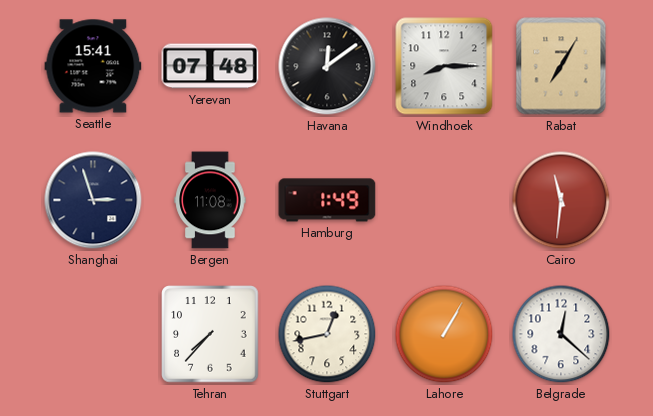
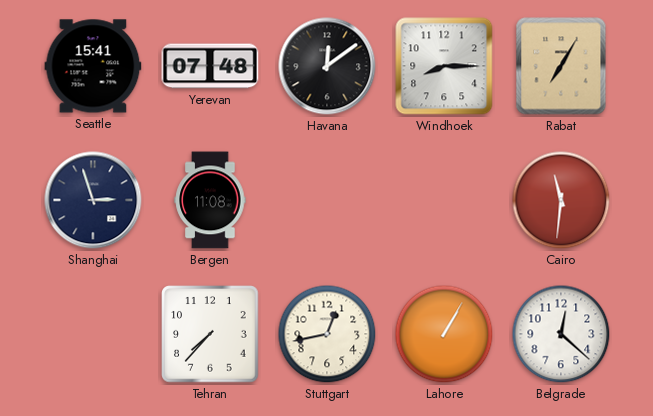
Hamburg: 1:49 -> none (327, 200)
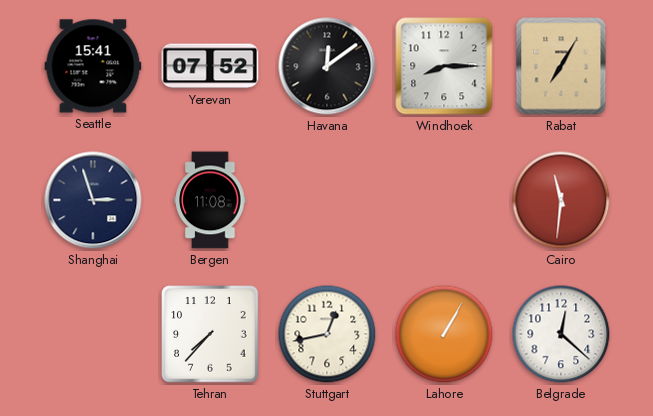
Yerevan: 07:48 -> 07:52 (210, 66)
